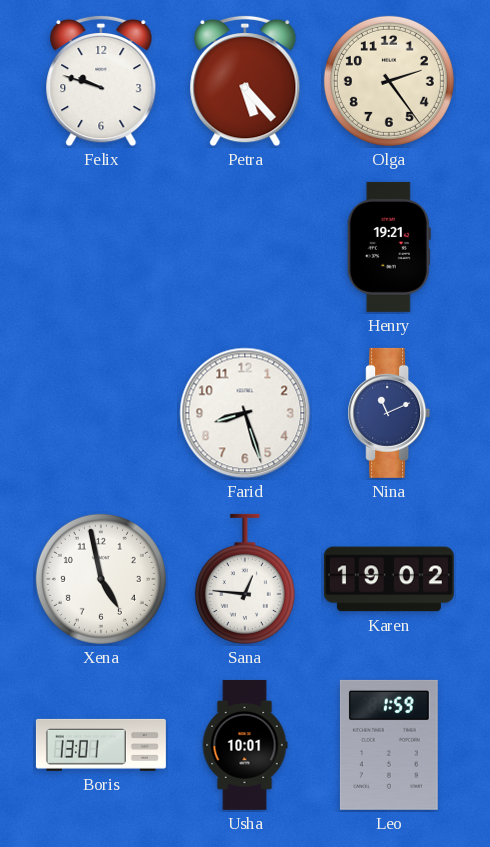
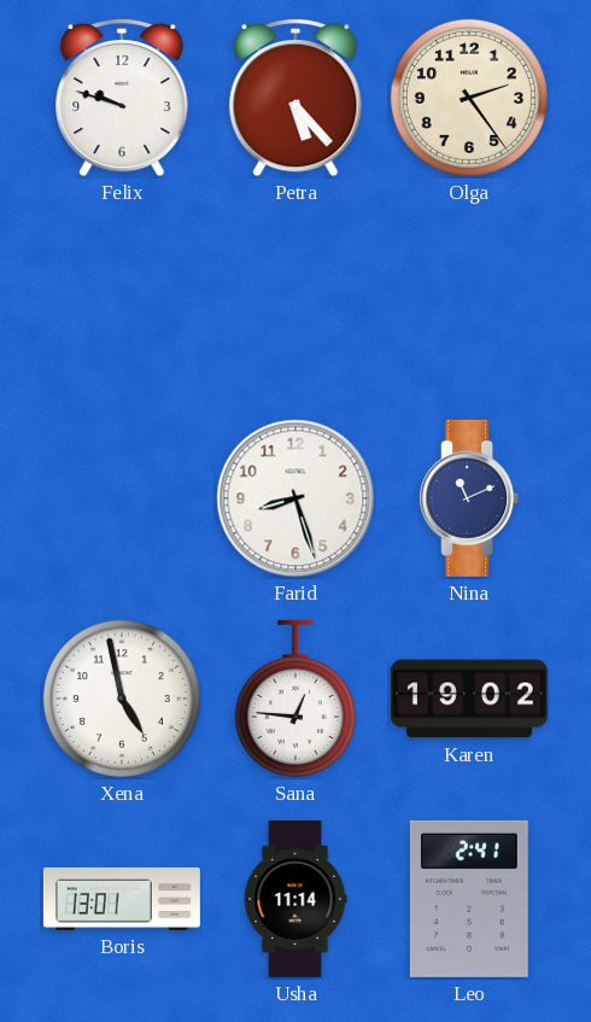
Henry: 19:21 -> none (389, 247)
Usha: 10:01 -> 11:14 (295, 899)
Leo: 1:59 -> 2:41 (469, 899)
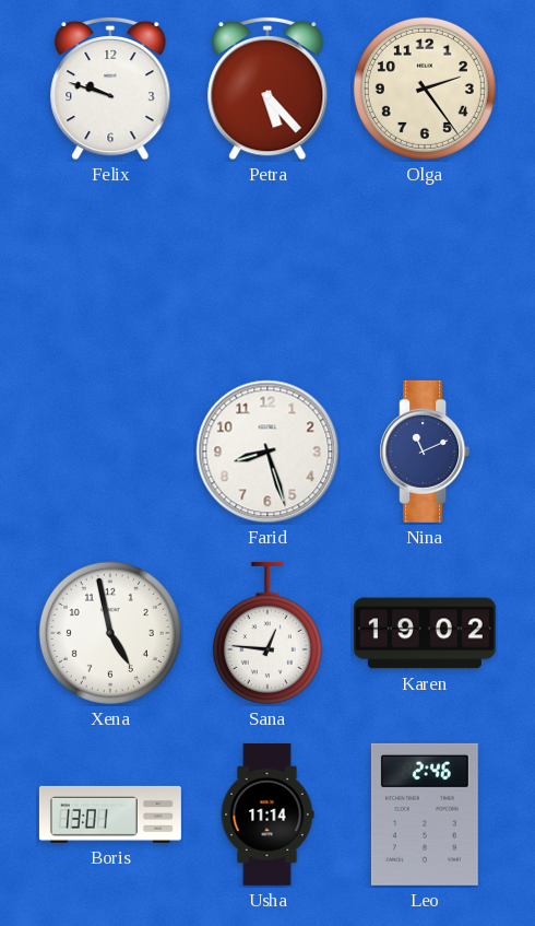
Leo: 2:41 -> 2:46 (425, 814)
